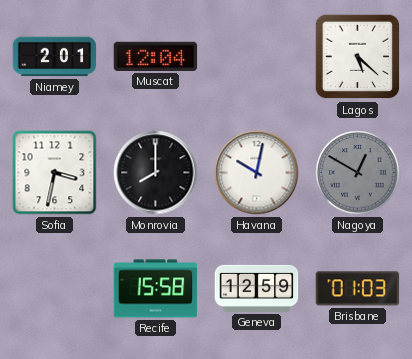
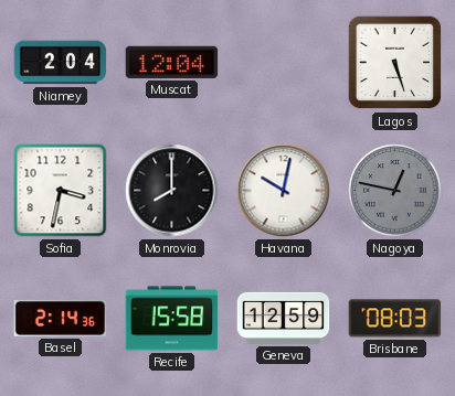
Niamey: 2:01 -> 2:04 (61, 63)
Lagos: 5:22 -> 5:27 (395, 63)
Nagoya: 12:50 -> 12:47 (395, 191)
Basel: none -> 2:14 (61, 318)
Brisbane: 01:03 -> 08:03 (395, 319)
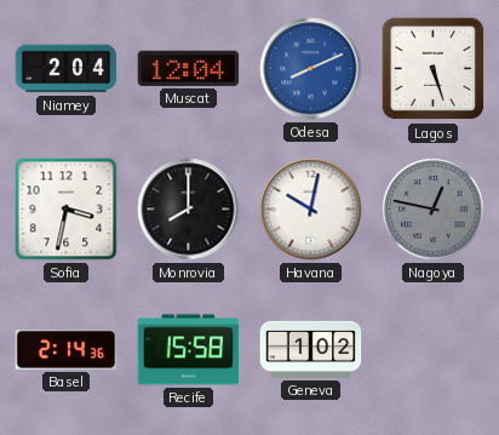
Odesa: none -> 8:11 (311, 69)
Geneva: 12:59 -> 1:02 (311, 349)
Brisbane: 08:03 -> none (395, 319)
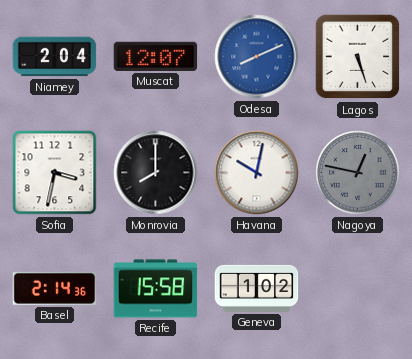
Muscat: 12:04 -> 12:07 (156, 56)
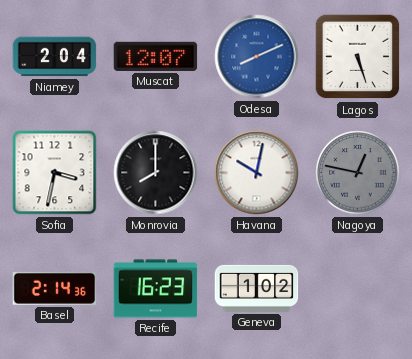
Recife: 15:58 -> 16:23 (156, 289)
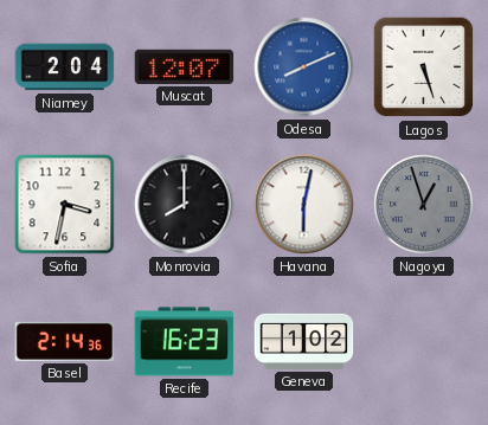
Havana: 10:02 -> 6:02 (304, 205)
Nagoya: 12:47 -> 12:57 (424, 205)
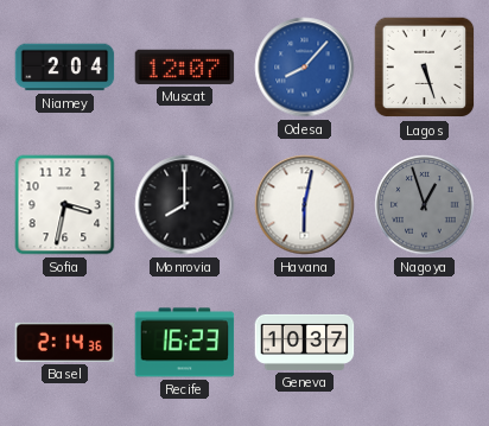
Odesa: 8:11 -> 8:07 (305, 68)
Geneva: 1:02 -> 10:37 (305, 342)
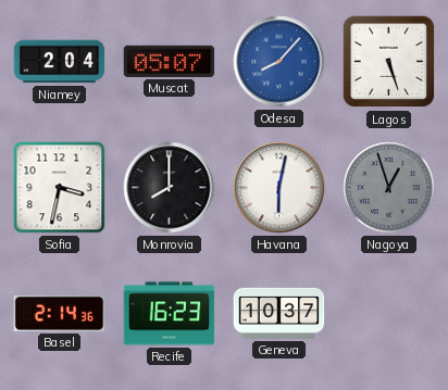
Muscat: 12:07 -> 05:07 (170, 61)
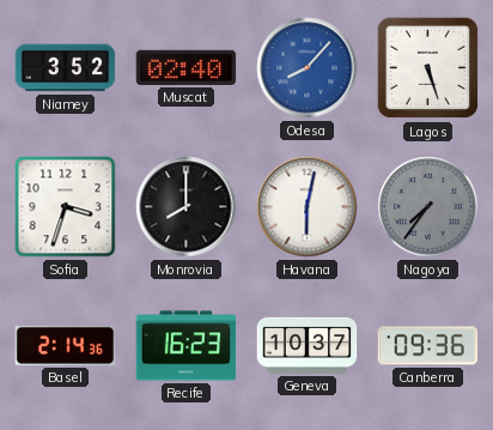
Niamey: 2:04 -> 3:52 (66, 68)
Muscat: 05:07 -> 02:40 (187, 67)
Sofia: 3:32 -> 3:33 (66, 207)
Nagoya: 12:57 -> 7:36 (428, 207)
Canberra: none -> 09:36 (428, 346)
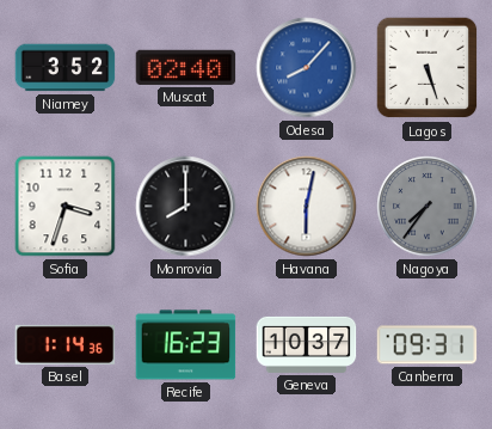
Basel: 2:14 -> 1:14 (66, 344)
Canberra: 09:36 -> 09:31 (428, 345)
